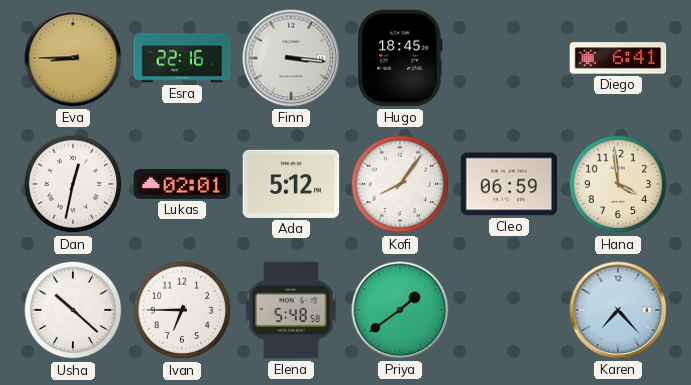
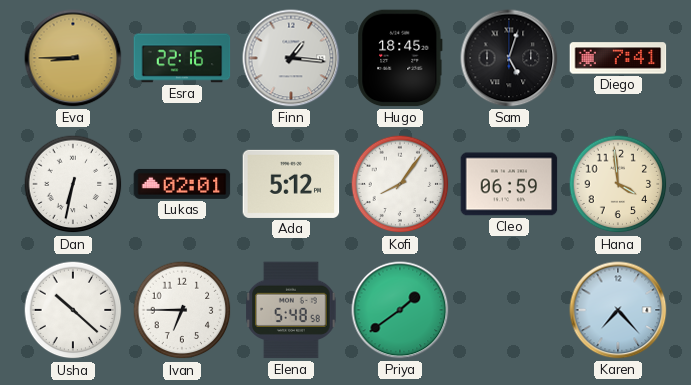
Finn: 3:16 -> 1:16 (291, 58)
Sam: none -> 5:03 (509, 58)
Diego: 6:41 -> 7:41 (618, 58)
Dan: 12:32 -> 6:32 (73, 184)
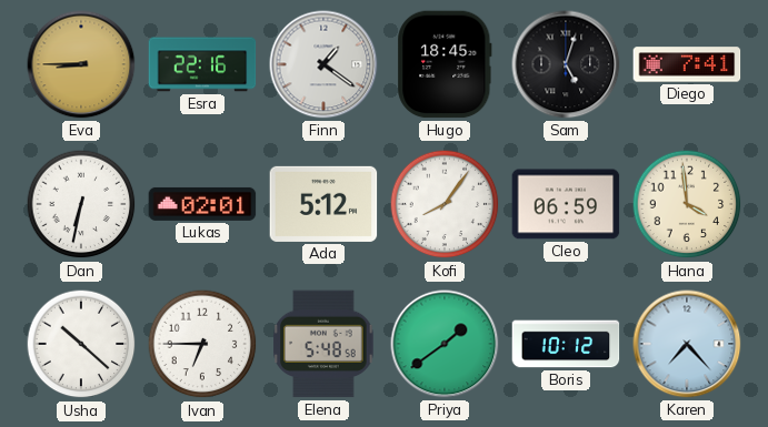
Finn: 1:16 -> 1:21 (323, 64)
Boris: none -> 10:12 (566, 344)
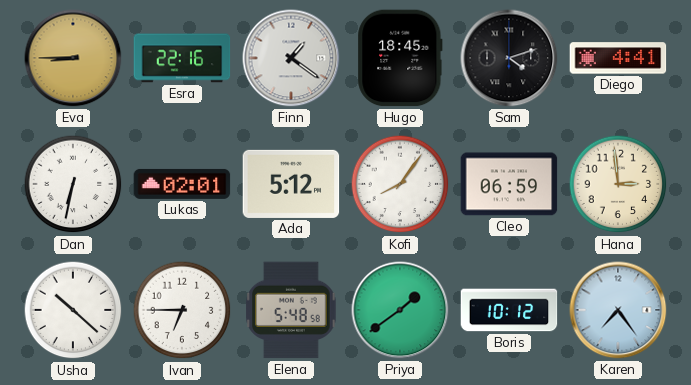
Sam: 5:03 -> 4:12 (509, 58)
Diego: 7:41 -> 4:41 (618, 58)
Hana: 3:59 -> 2:59 (618, 184)
Karen: 7:23 -> 7:24 (618, 310)
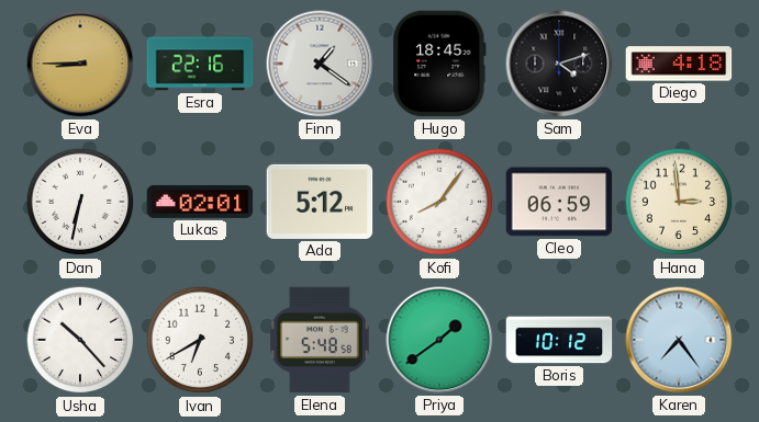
Diego: 4:41 -> 4:18 (679, 64)
Usha: 10:22 -> 10:23 (80, 340)
Ivan: 6:45 -> 6:40 (200, 340)
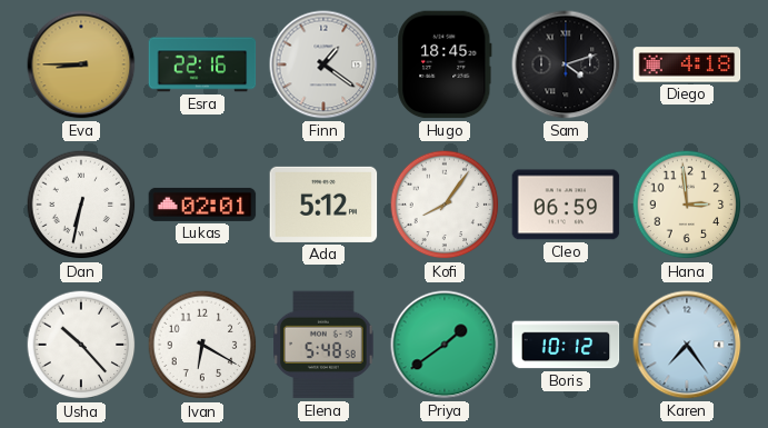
Ivan: 6:40 -> 6:20 (202, 345)
